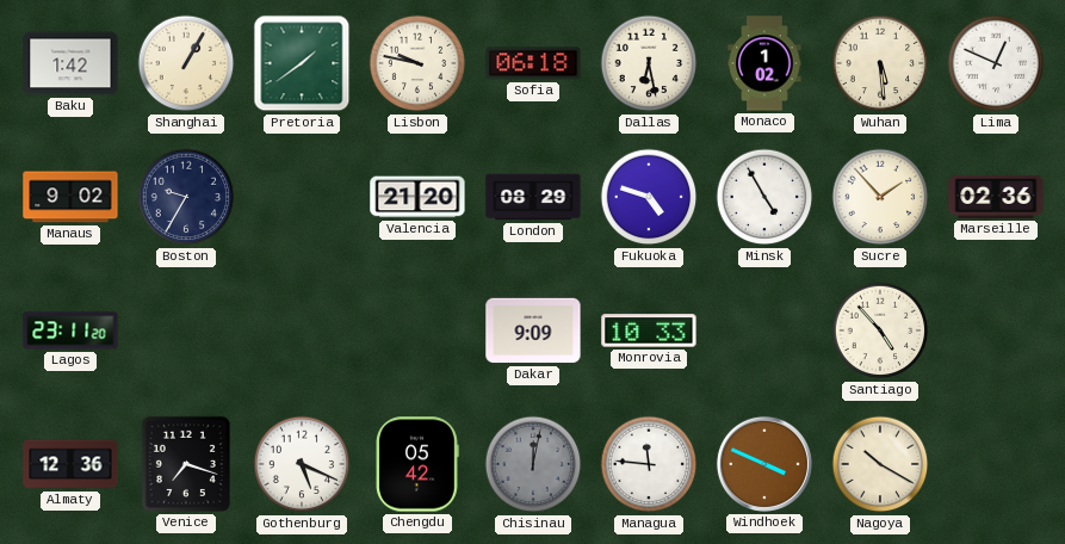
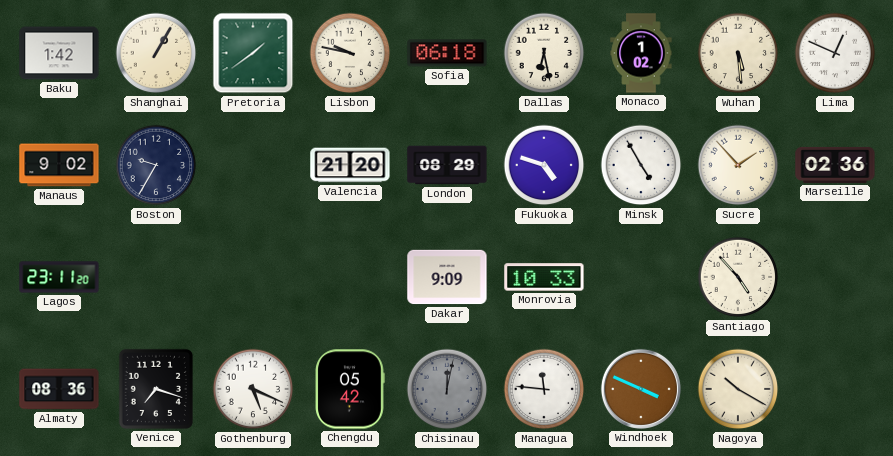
Almaty: 12:36 -> 08:36 (59, 389)
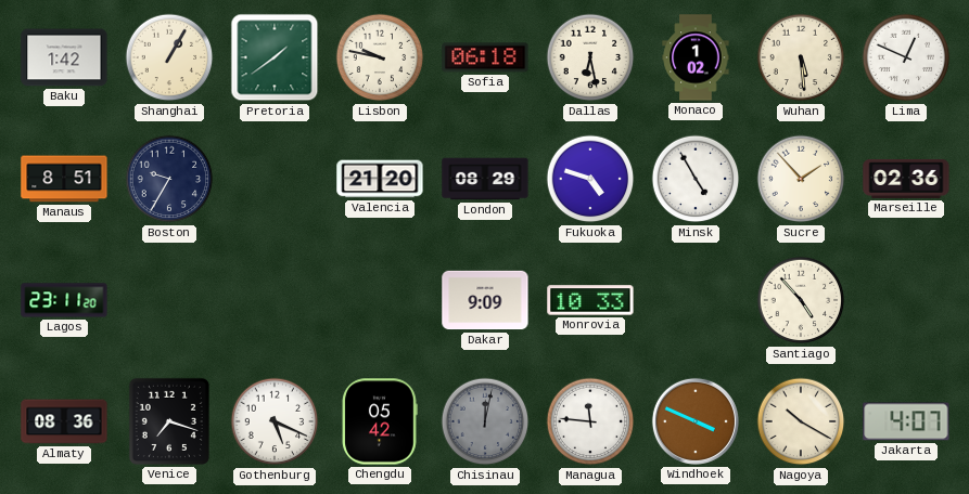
Manaus: 9:02 -> 8:51 (64, 179)
Jakarta: none -> 4:07 (906, 421)
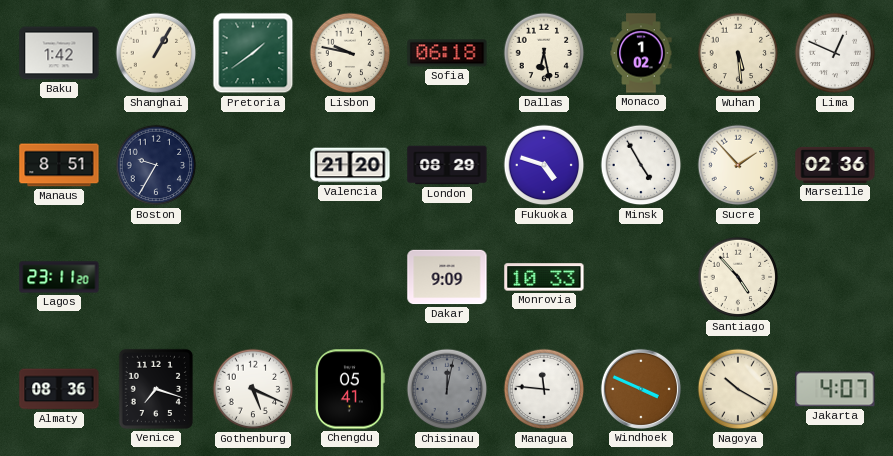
Chengdu: 05:42 -> 05:41 (350, 389)
